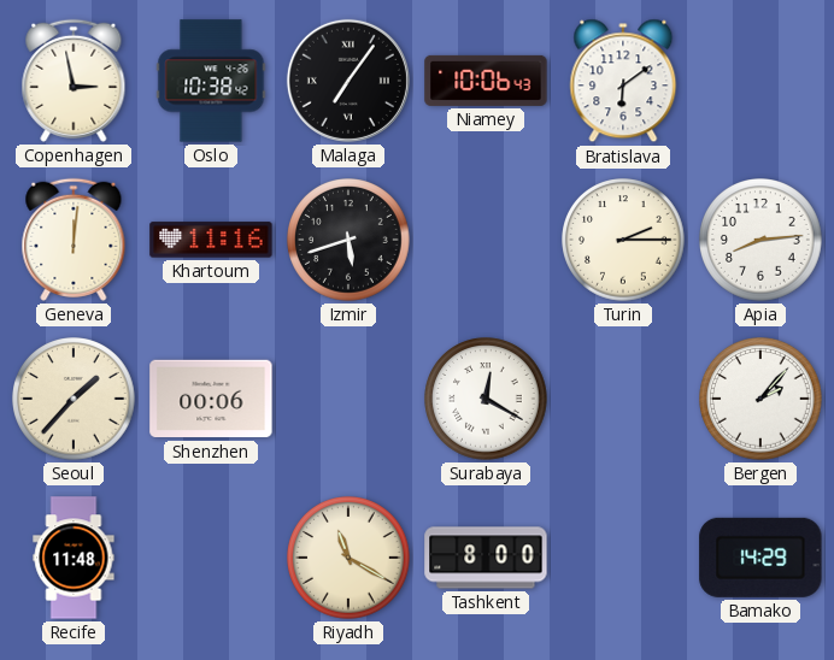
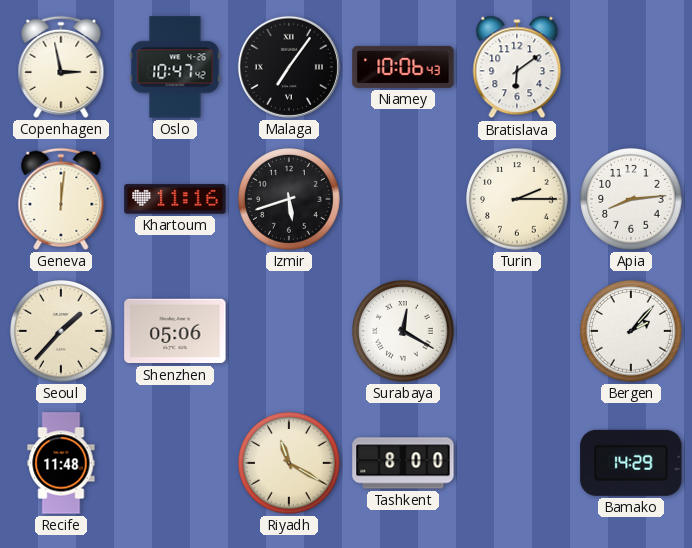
Oslo: 10:38 -> 10:47 (175, 67)
Shenzhen: 00:06 -> 05:06 (175, 331)
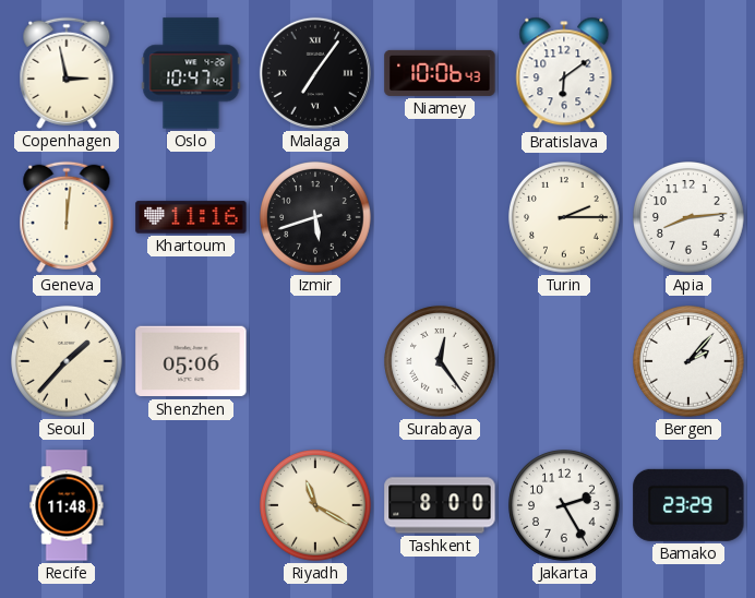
Surabaya: 12:20 -> 12:24 (440, 361)
Jakarta: none -> 2:25 (564, 505)
Bamako: 14:29 -> 23:29 (688, 505)
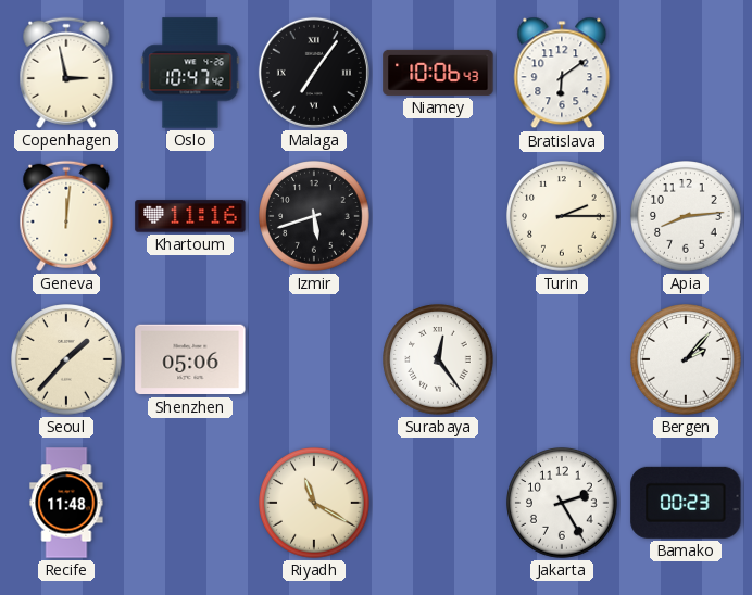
Tashkent: 8:00 -> none (440, 505)
Bamako: 23:29 -> 00:23 (686, 503)
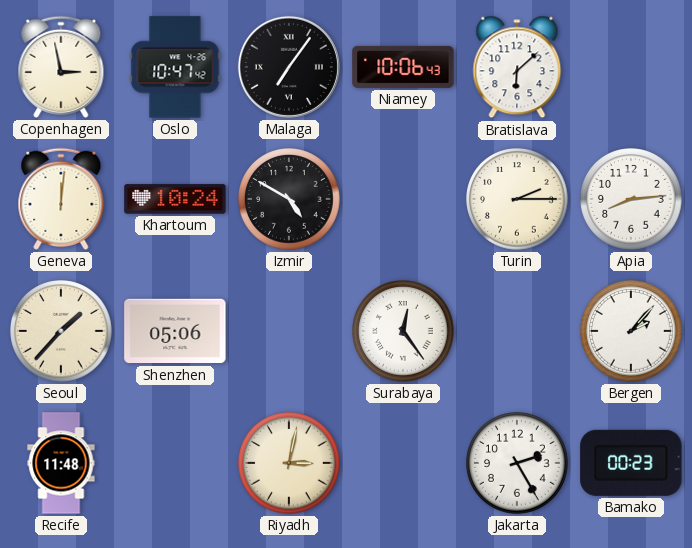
Bratislava: 6:09 -> 6:08 (517, 67)
Khartoum: 11:16 -> 10:24 (175, 199)
Izmir: 5:42 -> 4:50 (289, 199)
Riyadh: 11:20 -> 3:02 (289, 463)
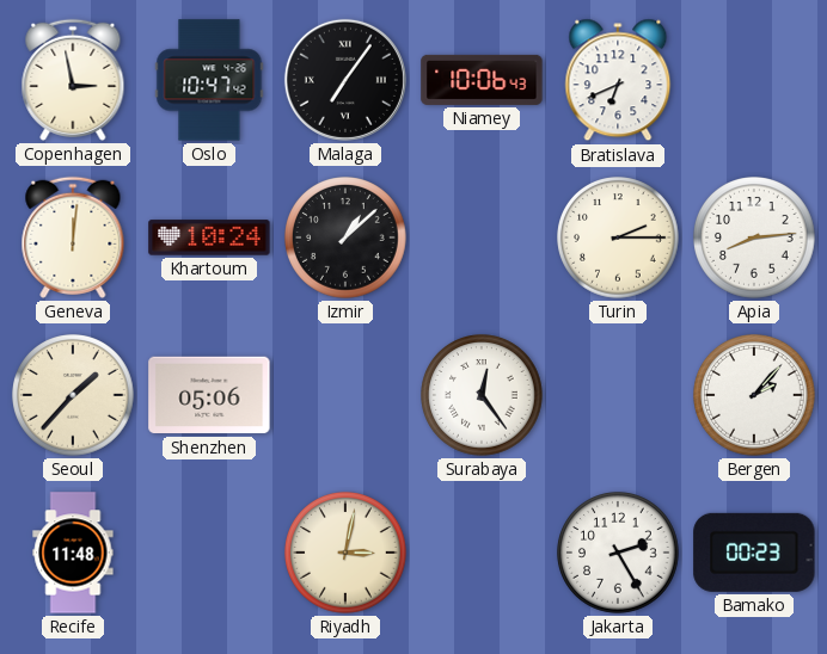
Bratislava: 6:08 -> 6:41 (618, 80)
Izmir: 4:50 -> 1:08 (345, 237)
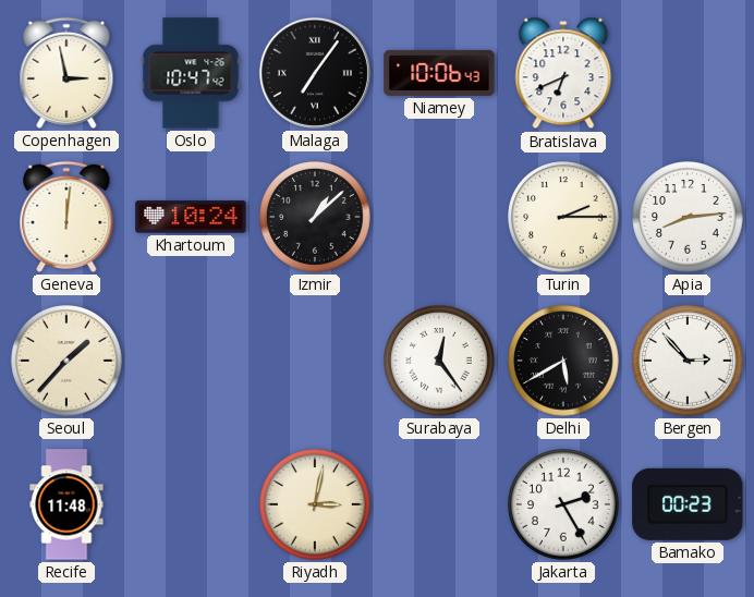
Shenzhen: 05:06 -> none (209, 395)
Delhi: none -> 5:40 (563, 361)
Bergen: 2:07 -> 2:53 (688, 361)
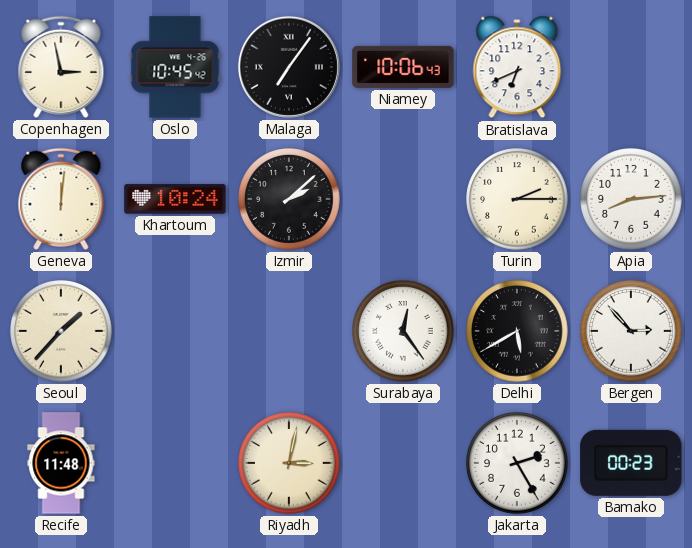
Oslo: 10:47 -> 10:45 (175, 67)
Izmir: 1:08 -> 2:08 (289, 199)
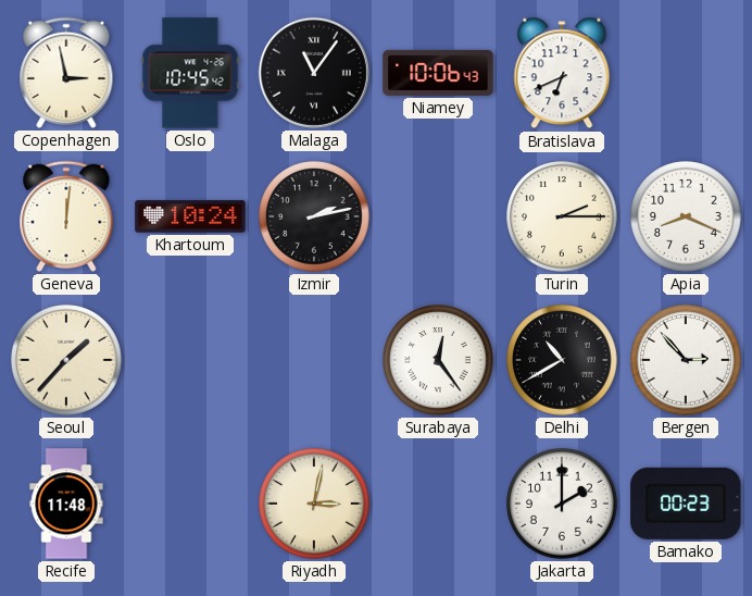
Malaga: 7:06 -> 11:06 (314, 73)
Izmir: 2:08 -> 2:13 (314, 216)
Apia: 8:14 -> 8:19 (686, 216)
Delhi: 5:40 -> 10:40 (562, 360)
Jakarta: 2:25 -> 2:00 (562, 504)
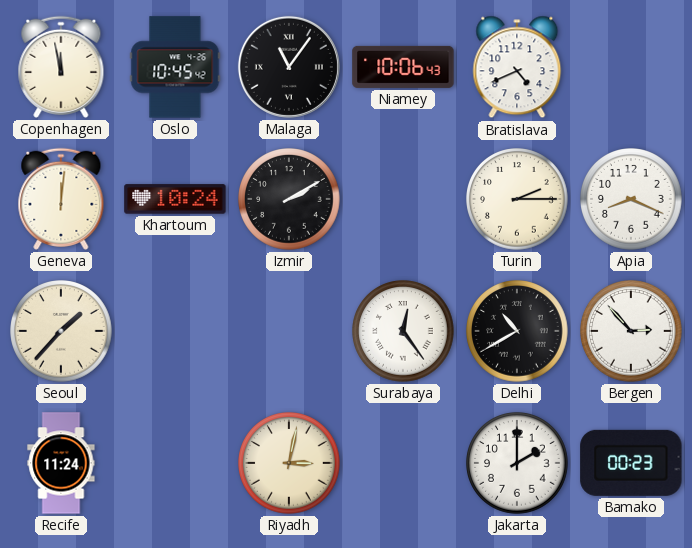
Copenhagen: 2:58 -> 11:58 (61, 67)
Bratislava: 6:41 -> 4:41 (517, 67)
Izmir: 2:13 -> 2:10 (289, 199)
Recife: 11:48 -> 11:24 (61, 463)
